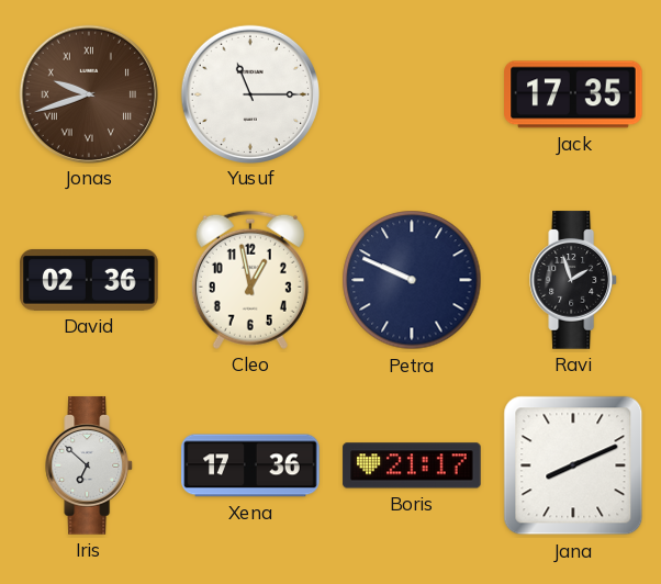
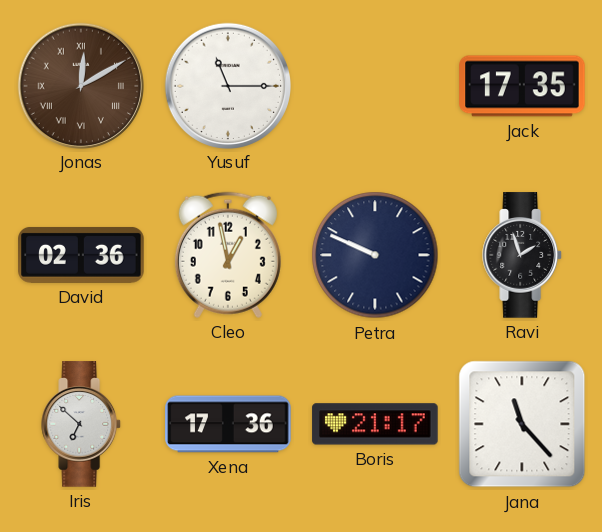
Jonas: 9:42 -> 12:10 (80, 85)
Jana: 8:11 -> 11:23 (522, 424)
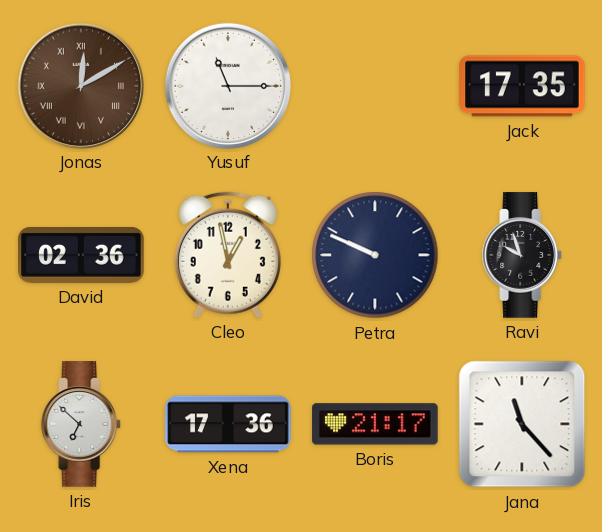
Ravi: 1:57 -> 9:57 (523, 255)
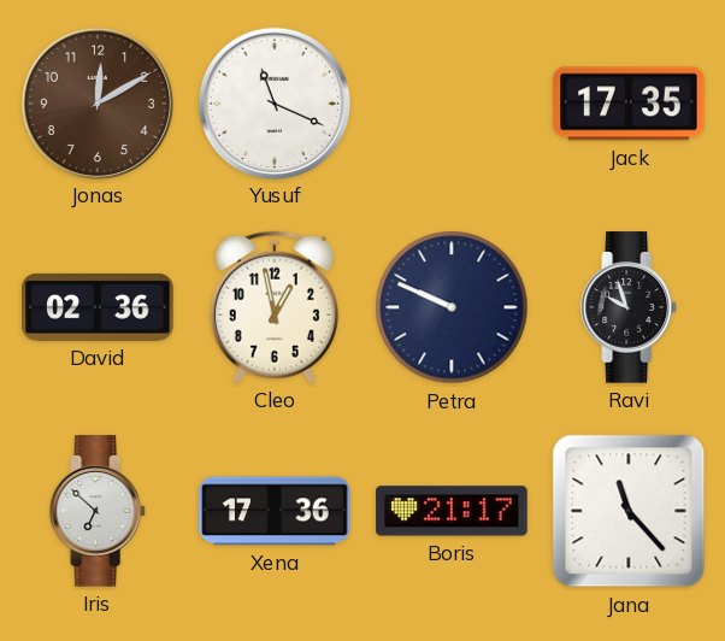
Jonas numerals: Roman -> Arabic (96, 102)
Yusuf: 11:15 -> 11:19 (273, 102)
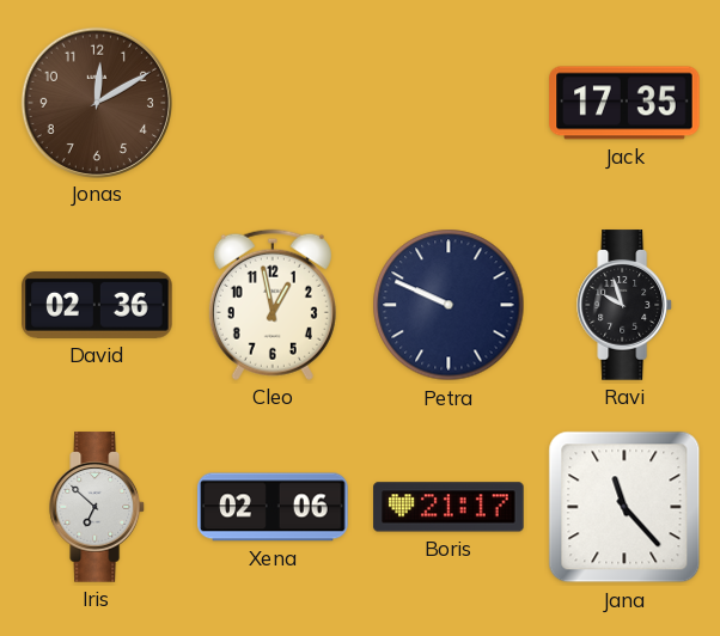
Yusuf: 11:19 -> none (273, 102)
Xena: 17:36 -> 02:06 (273, 507)
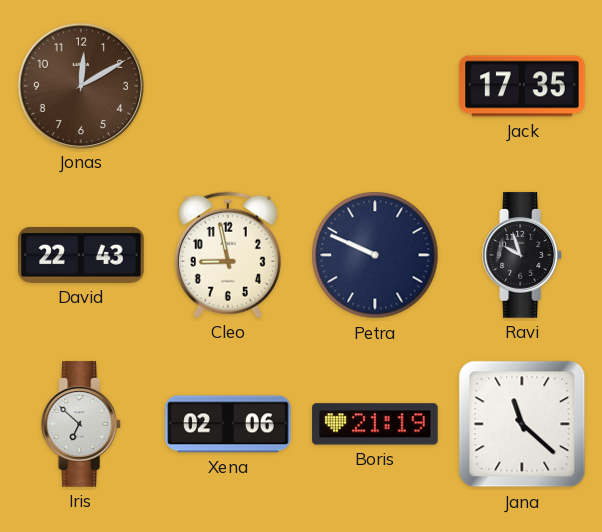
David: 02:36 -> 22:43 (81, 255)
Cleo: 12:58 -> 8:58 (228, 255)
Boris: 21:17 -> 21:19 (375, 424)
Jana: 11:23 -> 11:22 (522, 424)
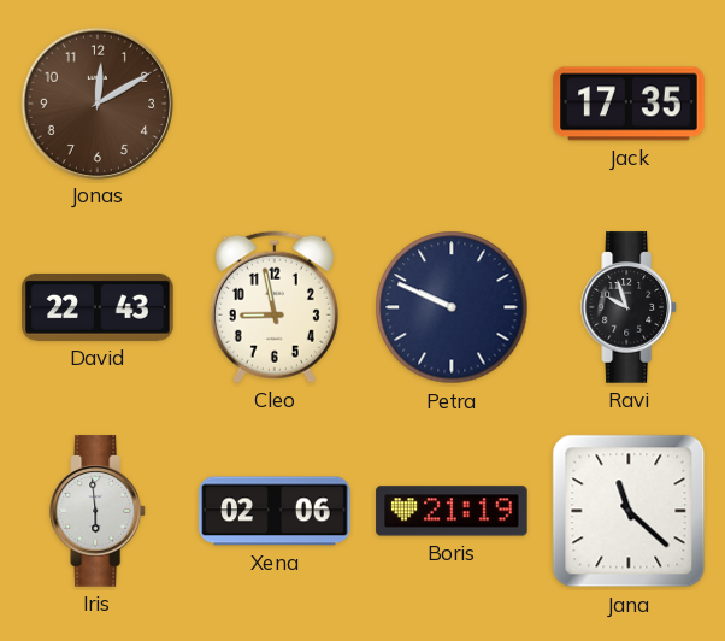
Iris: 6:52 -> 5:59 (99, 511)
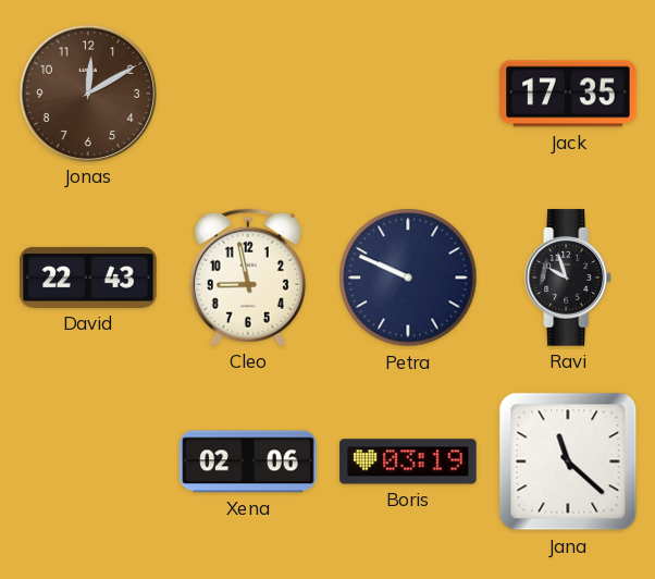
Iris: 5:59 -> none (99, 511)
Boris: 21:19 -> 03:19 (408, 461)
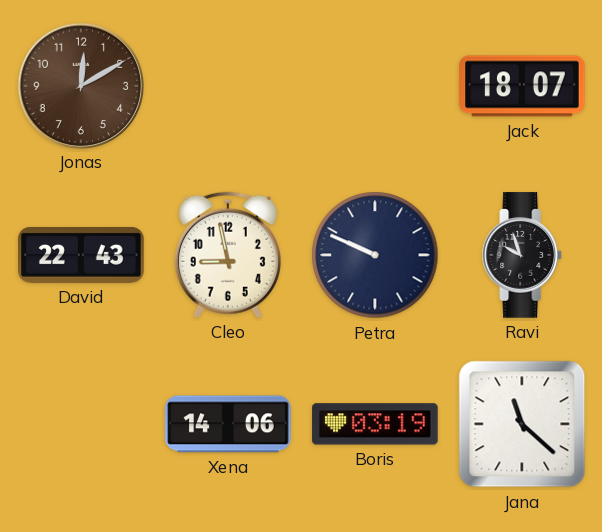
Jack: 17:35 -> 18:07 (522, 86)
Xena: 02:06 -> 14:06 (228, 424)
